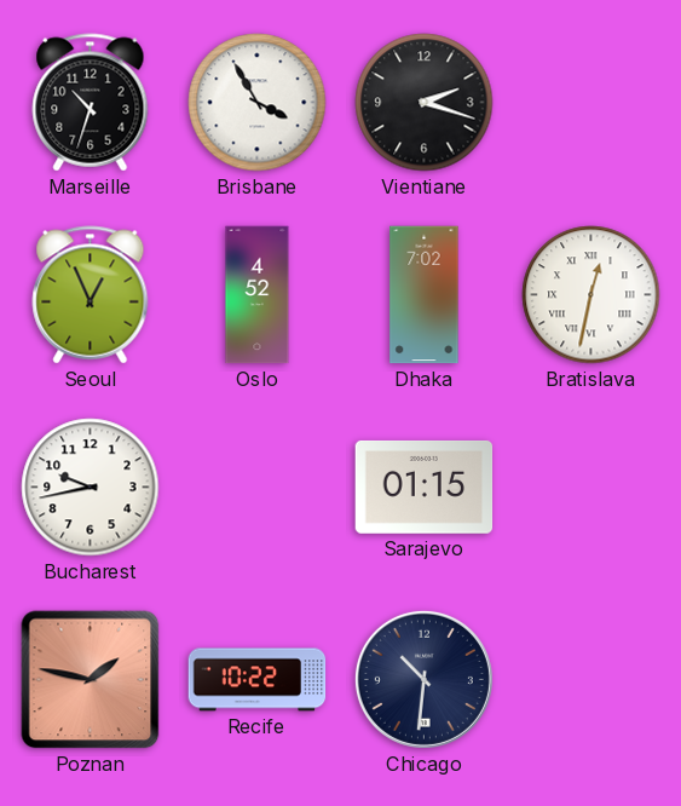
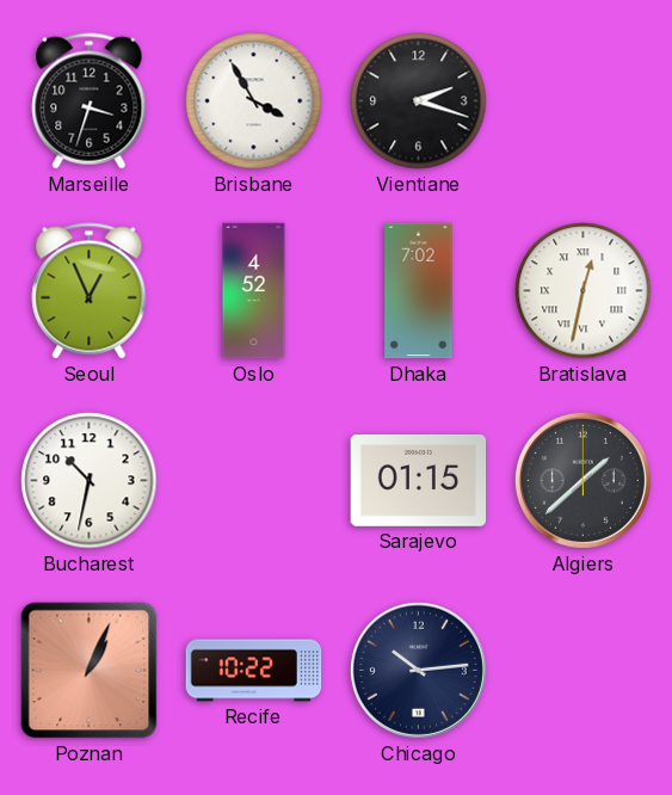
Marseille: 10:33 -> 3:33 (90, 101)
Bucharest: 9:43 -> 10:32 (90, 481)
Algiers: none -> 1:38 (582, 480)
Poznan: 1:47 -> 1:04 (90, 671)
Chicago: 10:31 -> 10:14 (418, 670)
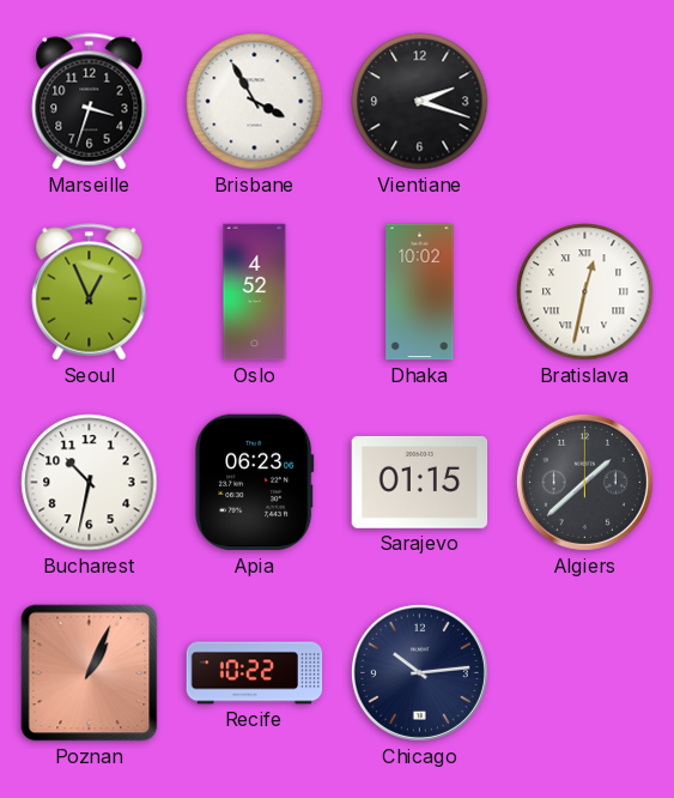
Dhaka: 7:02 -> 10:02 (420, 292)
Apia: none -> 06:23 (255, 483)
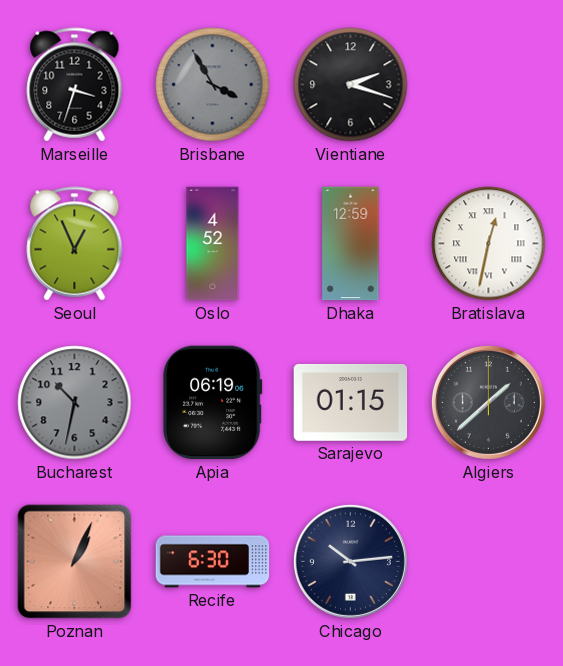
Brisbane dial: white -> grey (213, 85)
Dhaka: 10:02 -> 12:59 (351, 244)
Bucharest dial: white -> grey (75, 403)
Apia: 06:23 -> 06:19 (213, 403)
Recife: 10:22 -> 6:30 (213, 562)
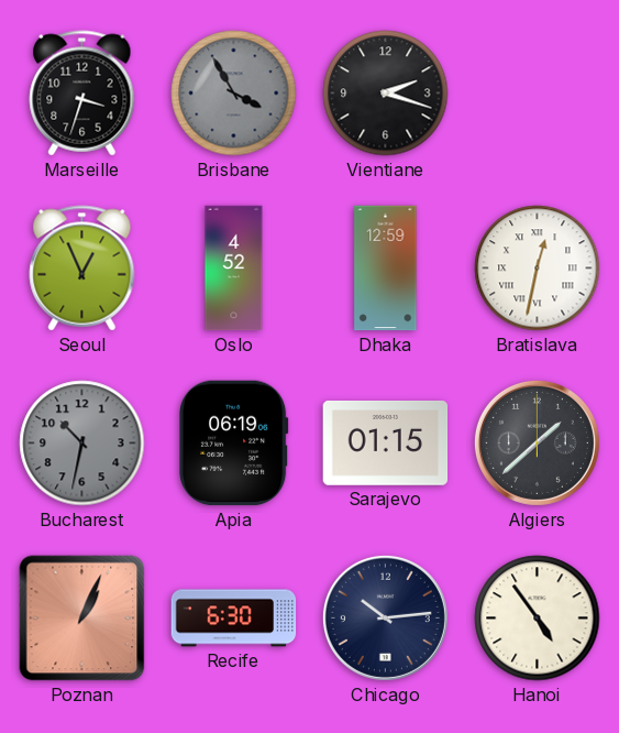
Hanoi: none -> 4:54 (538, 619)
